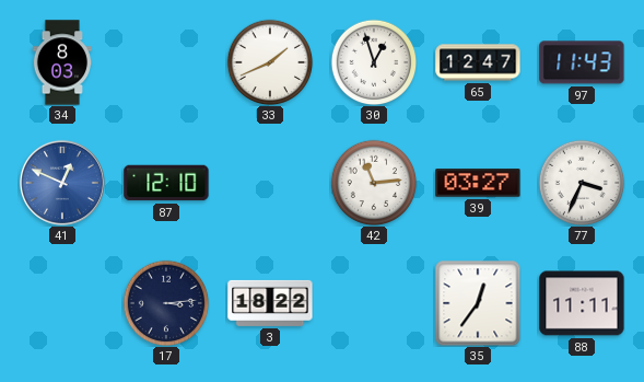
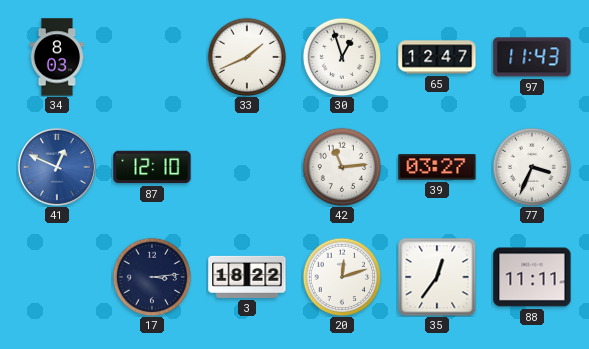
20: none -> 12:12 (342, 277)
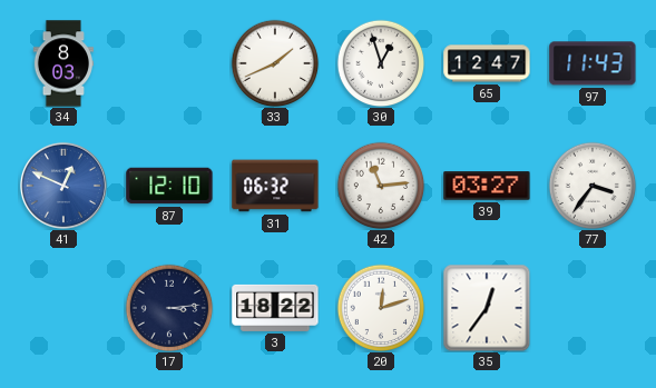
31: none -> 06:32 (275, 186)
77: 3:34 -> 3:36 (593, 186)
88: 11:11 -> none (532, 277)
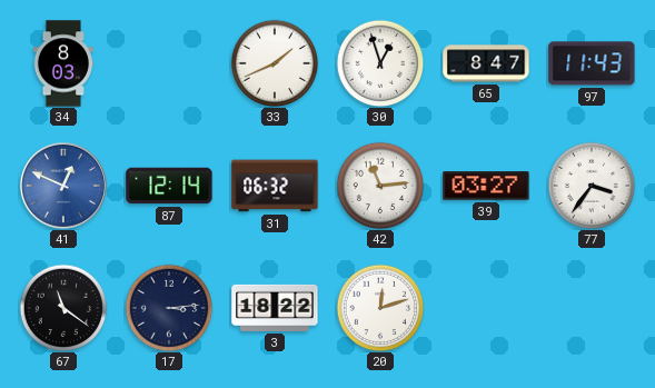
65: 12:47 -> 8:47 (486, 63)
87: 12:10 -> 12:14 (169, 186)
67: none -> 11:21 (63, 308)
35: 12:36 -> none (487, 308)
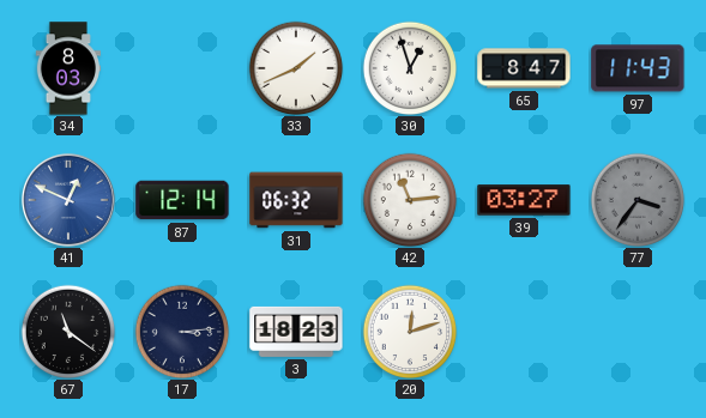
77 dial: white -> grey (638, 200)
3: 18:22 -> 18:23 (296, 332)
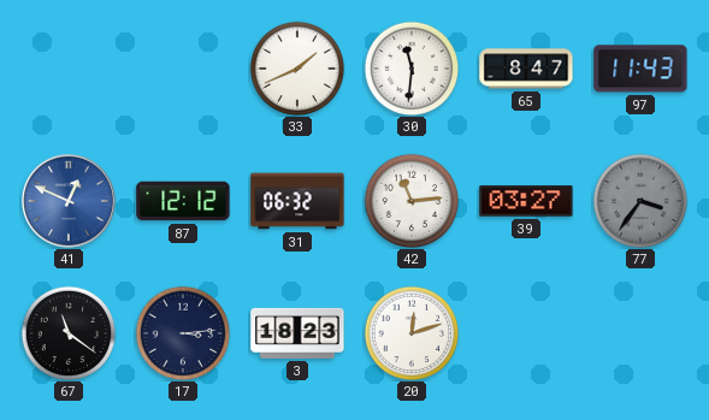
34: 8:03 -> none (67, 68)
30: 12:57 -> 11:31 (412, 69)
87: 12:14 -> 12:12 (183, 201)
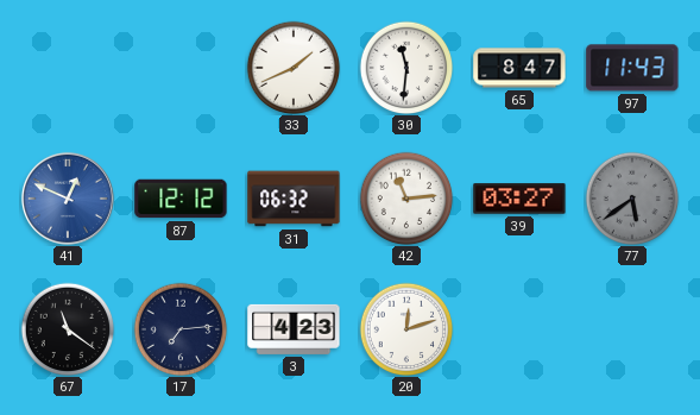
77: 3:36 -> 5:39 (632, 199)
17: 3:14 -> 7:14 (181, 329)
3: 18:23 -> 4:23 (294, 329)
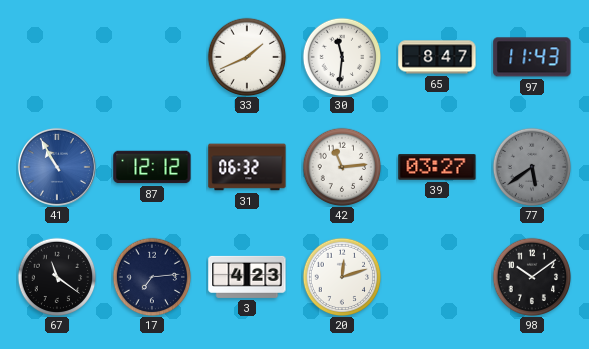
41: 12:49 -> 10:55 (57, 167)
98: none -> 10:09 (532, 277)
